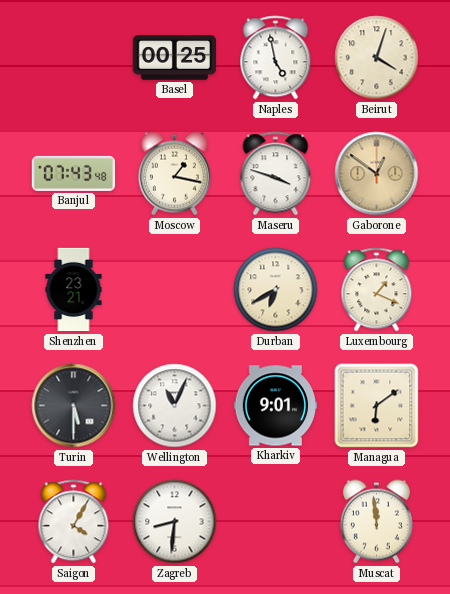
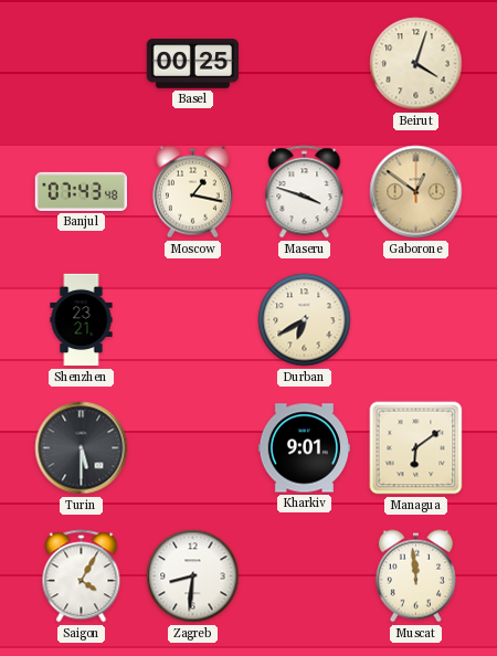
Naples: 4:58 -> none (276, 58)
Luxembourg: 1:19 -> none (377, 290)
Wellington: 11:04 -> none (175, 406)
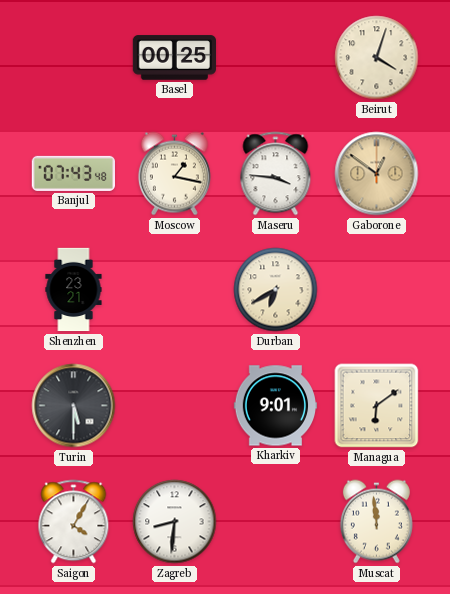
Maseru: 3:48 -> 3:46 (276, 174)
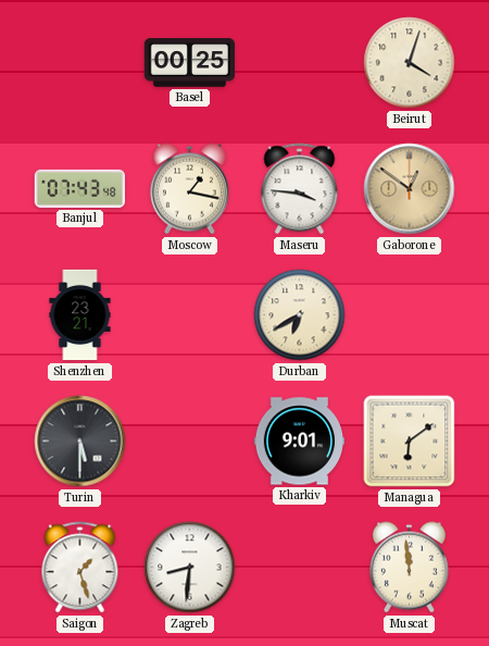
Saigon: 4:05 -> 1:27 (80, 568)
